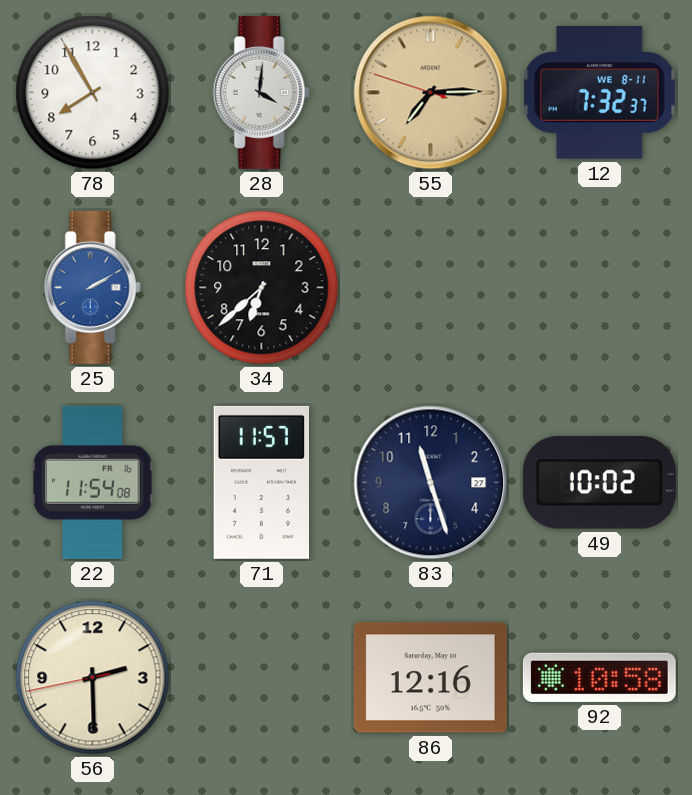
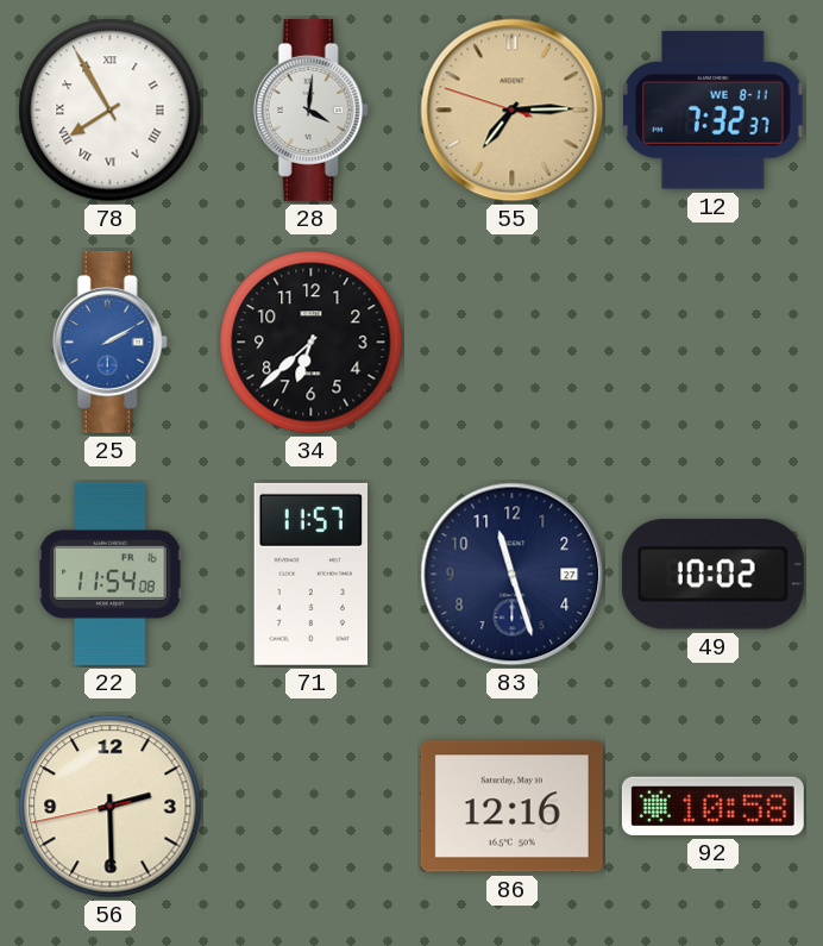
78 numerals: Arabic -> Roman (111, 111)
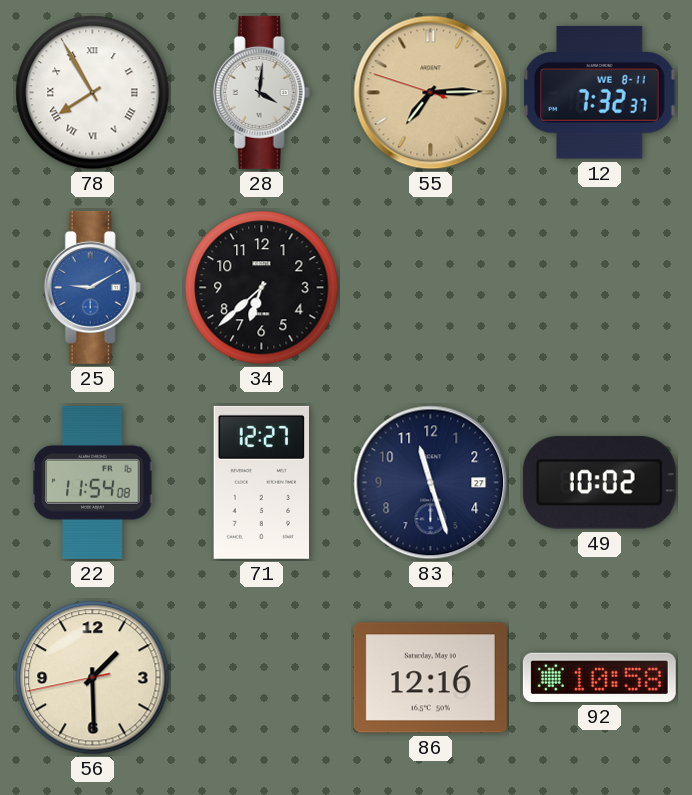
25: 2:10 -> 9:10 (92, 287)
71: 11:57 -> 12:27 (261, 482)
56: 2:29 -> 1:29 (93, 678)
